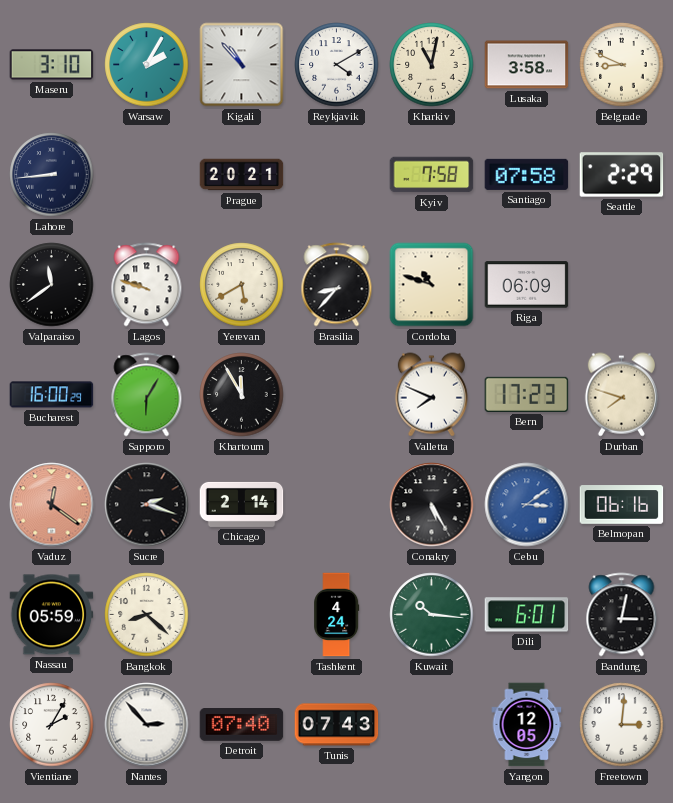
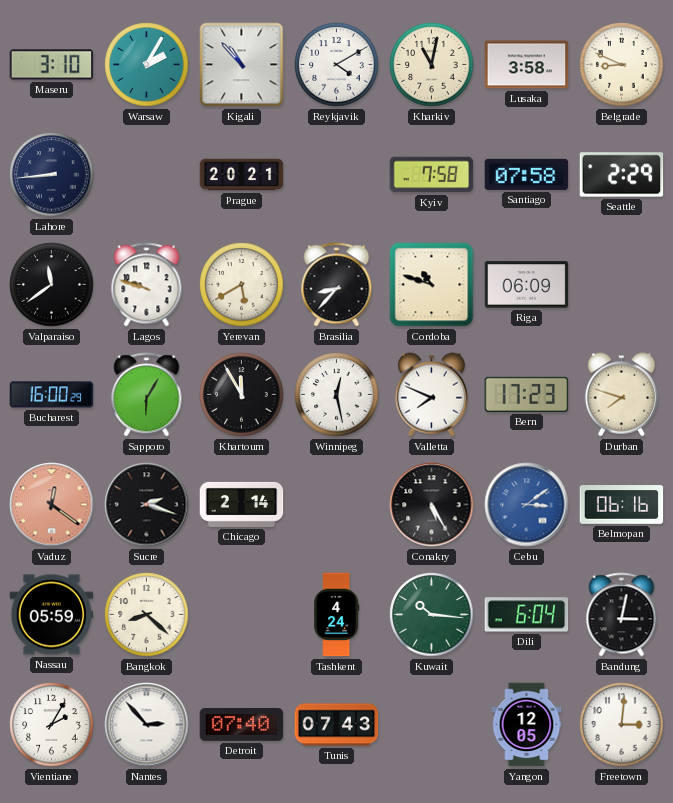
Winnipeg: none -> 12:28 (337, 395)
Dili: 6:01 -> 6:04 (527, 615)
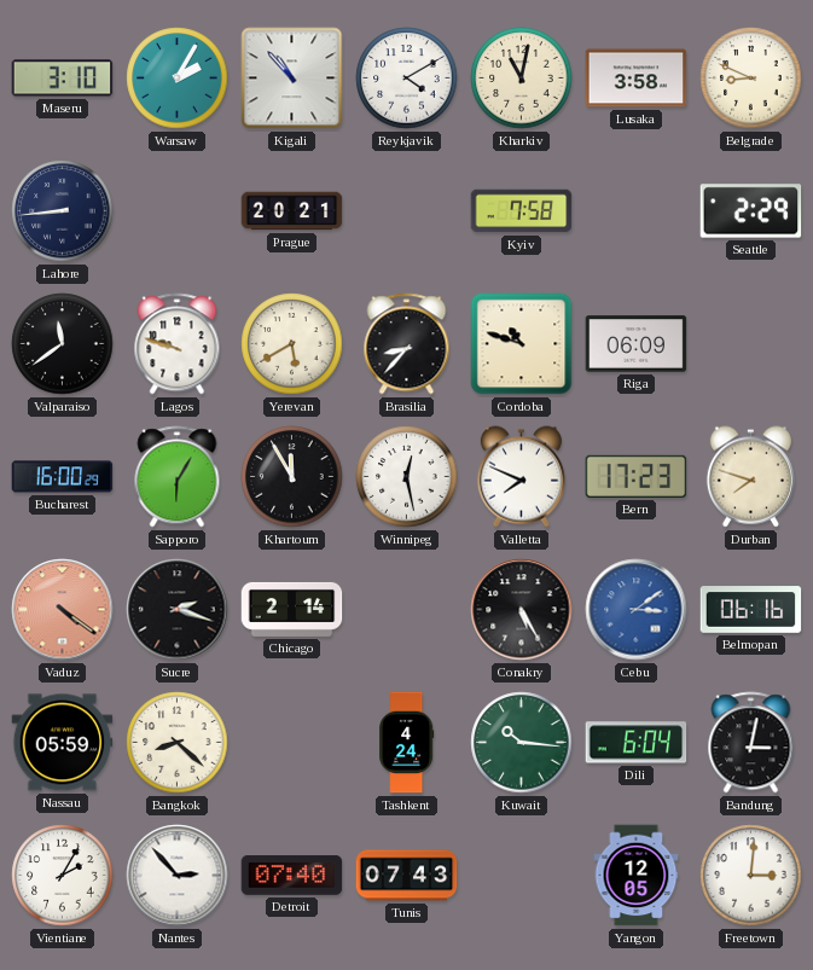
Santiago: 07:58 -> none (527, 174)
Vaduz: 12:21 -> 4:21 (63, 610)
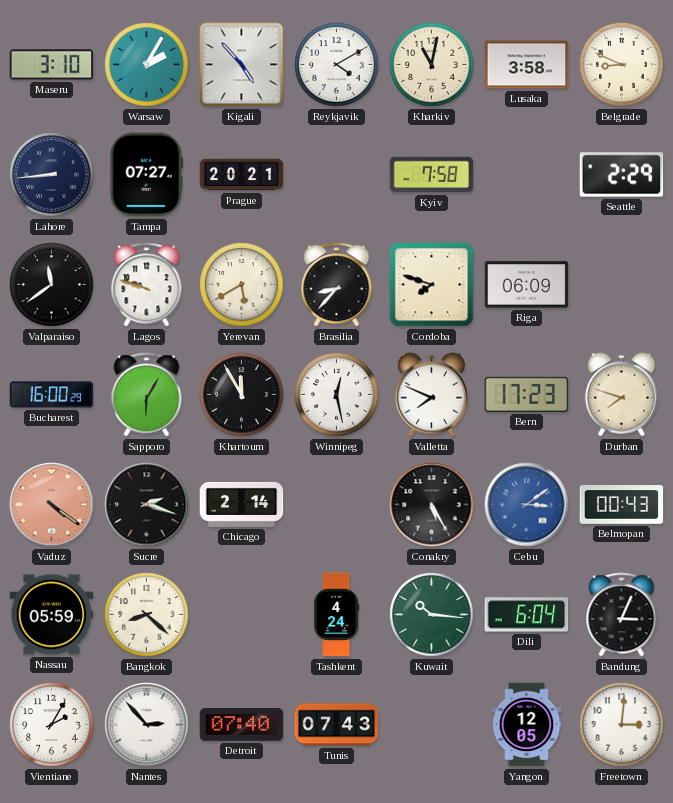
Kigali: 10:53 -> 4:53 (242, 65)
Tampa: none -> 07:27 (147, 175)
Cordoba: 10:48 -> 7:48 (432, 285)
Belmopan: 06:16 -> 00:43 (622, 505)
Bandung: 3:02 -> 3:04 (622, 615)
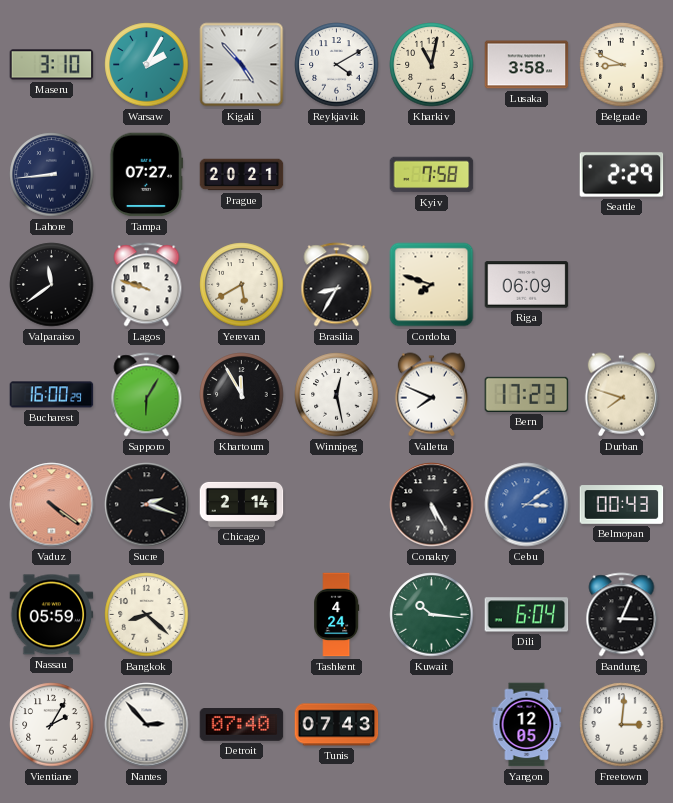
Brasilia: 8:37 -> 8:35 (337, 285)
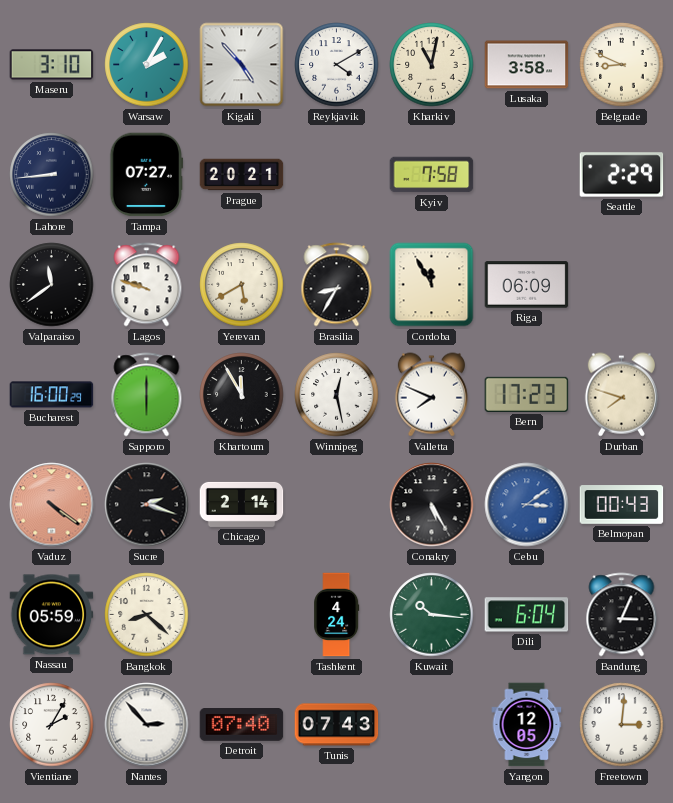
Cordoba: 7:48 -> 11:55 (432, 285)
Sapporo: 6:05 -> 6:00 (147, 395)
